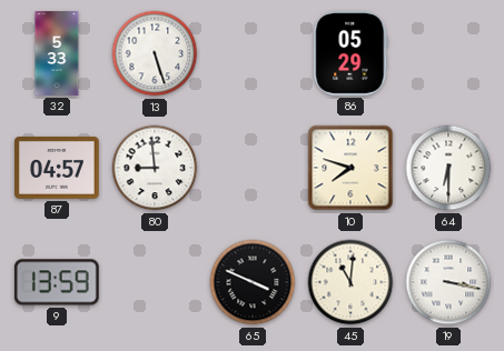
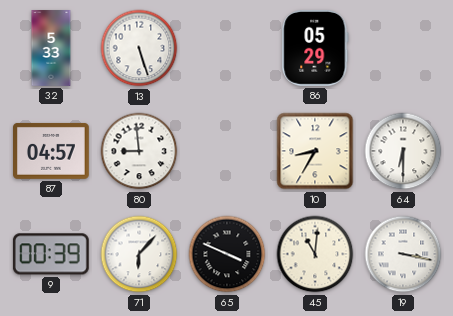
10: 7:48 -> 8:35 (315, 151)
9: 13:59 -> 00:39 (51, 254)
71: none -> 6:07 (139, 254)
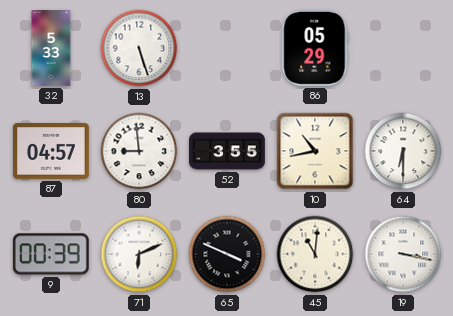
52: none -> 3:55 (227, 151)
10: 8:35 -> 10:43 (315, 151)
71: 6:07 -> 6:11 (139, 254)
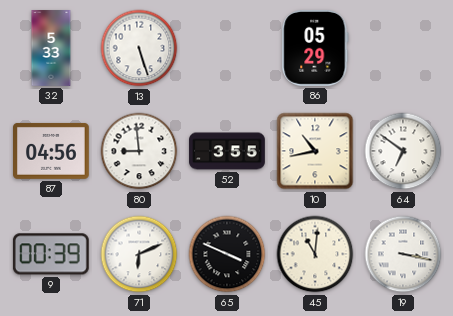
87: 04:57 -> 04:56 (52, 151)
64: 6:30 -> 6:51 (403, 151)
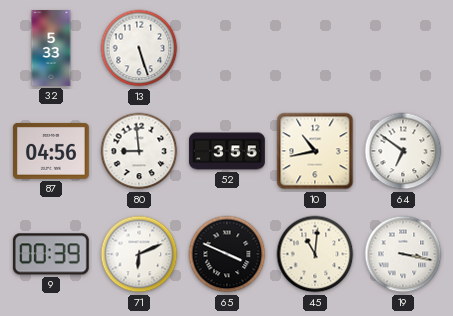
86: 05:29 -> none (315, 48)
